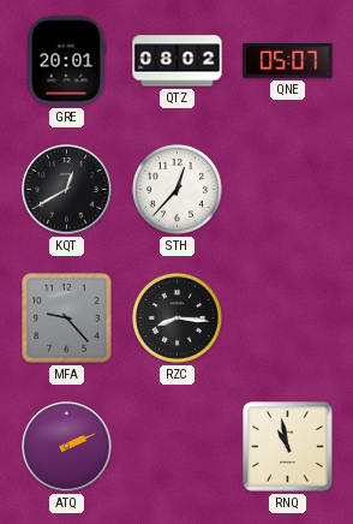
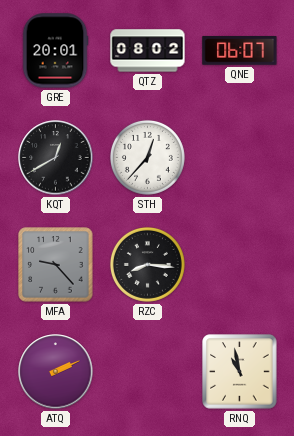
QNE: 05:07 -> 06:07 (240, 51)
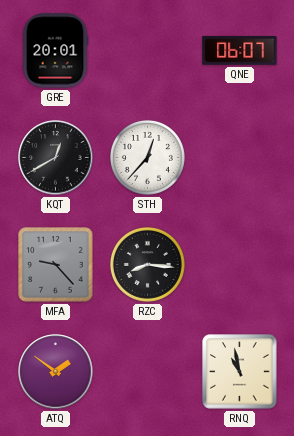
QTZ: 08:02 -> none (148, 51)
ATQ: 2:11 -> 1:51 (56, 372)
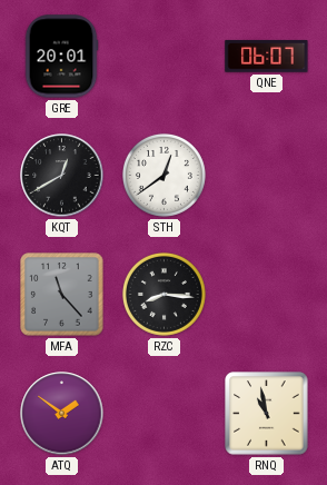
STH: 12:37 -> 12:39 (163, 175)
MFA: 9:23 -> 11:23 (62, 295)
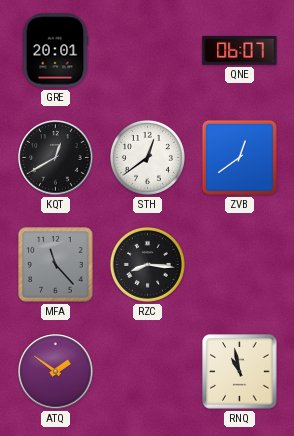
ZVB: none -> 12:39 (239, 157)
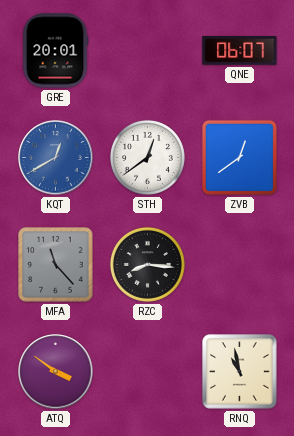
KQT dial: black -> blue (56, 158)
ATQ: 1:51 -> 3:51 (56, 372)
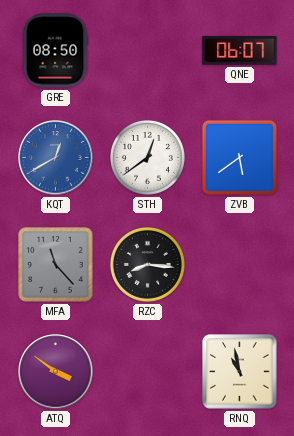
GRE: 20:01 -> 08:50 (55, 51)
ZVB: 12:39 -> 5:39 (239, 157)
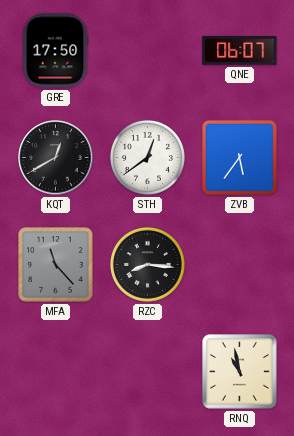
GRE: 08:50 -> 17:50 (55, 51)
KQT dial: blue -> black (56, 158)
ZVB: 5:39 -> 5:36 (239, 157)
ATQ: 3:51 -> none (56, 372)
